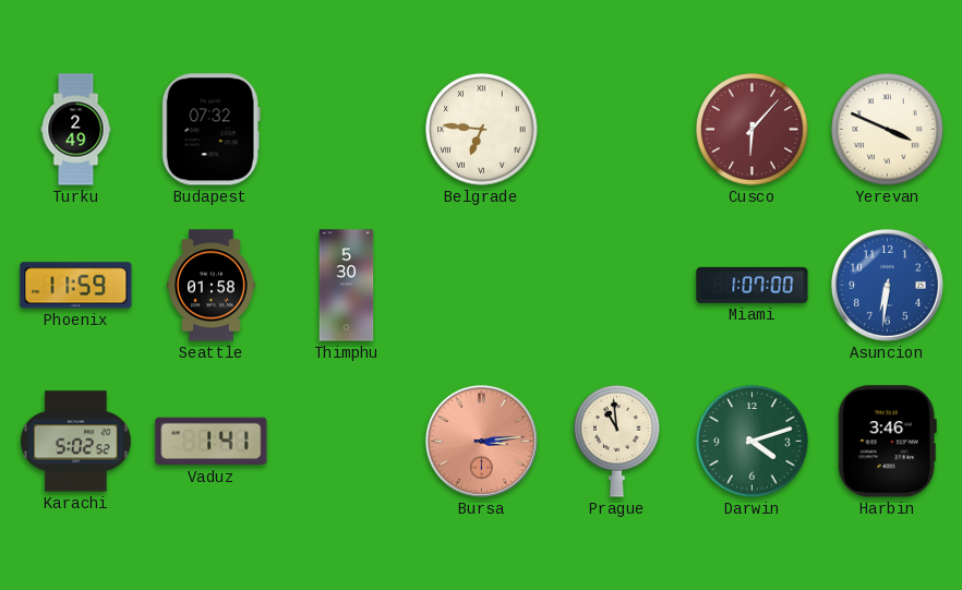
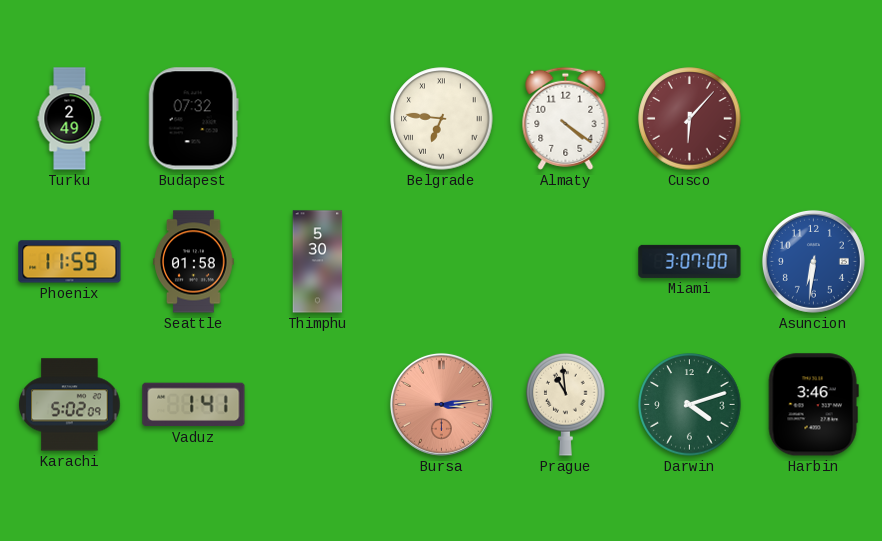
Almaty: none -> 4:21 (566, 118)
Yerevan: 3:49 -> none (888, 130)
Miami: 1:07 -> 3:07 (690, 261)
Karachi: 5:02:52 -> 5:02:09 (70, 405)
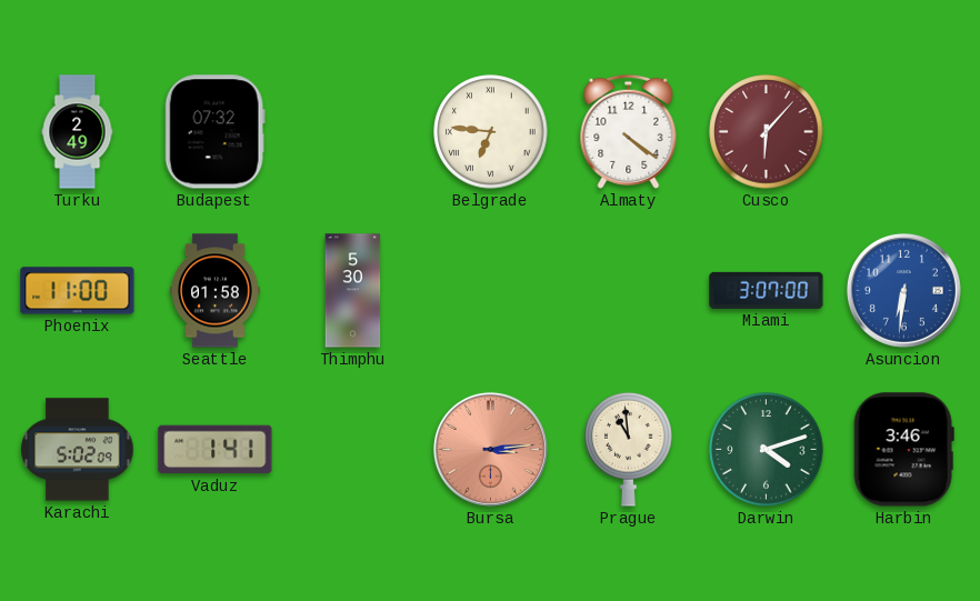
Phoenix: 11:59 -> 11:00 (78, 291)
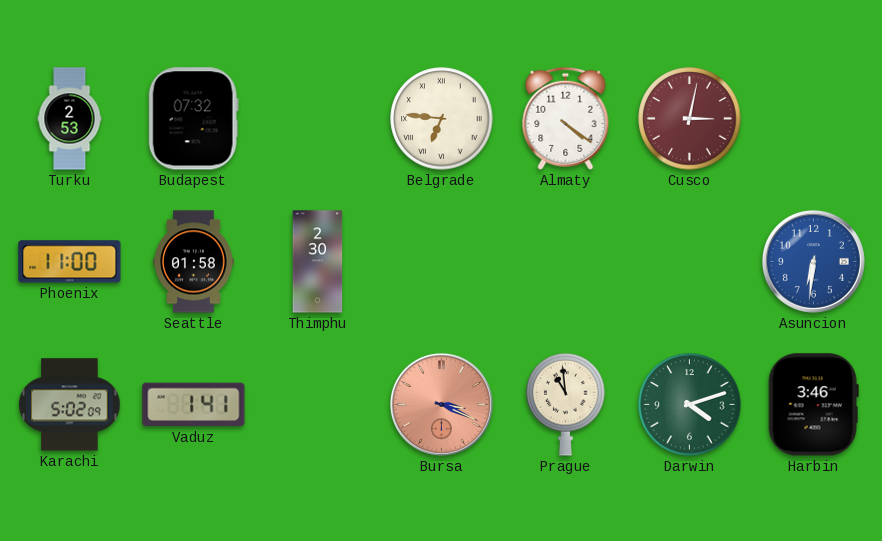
Turku: 2:49 -> 2:53 (70, 119)
Cusco: 6:07 -> 3:02 (690, 119)
Thimphu: 5:30 -> 2:30 (318, 262)
Miami: 3:07 -> none (767, 290)
Bursa: 3:14 -> 3:19 (441, 404)
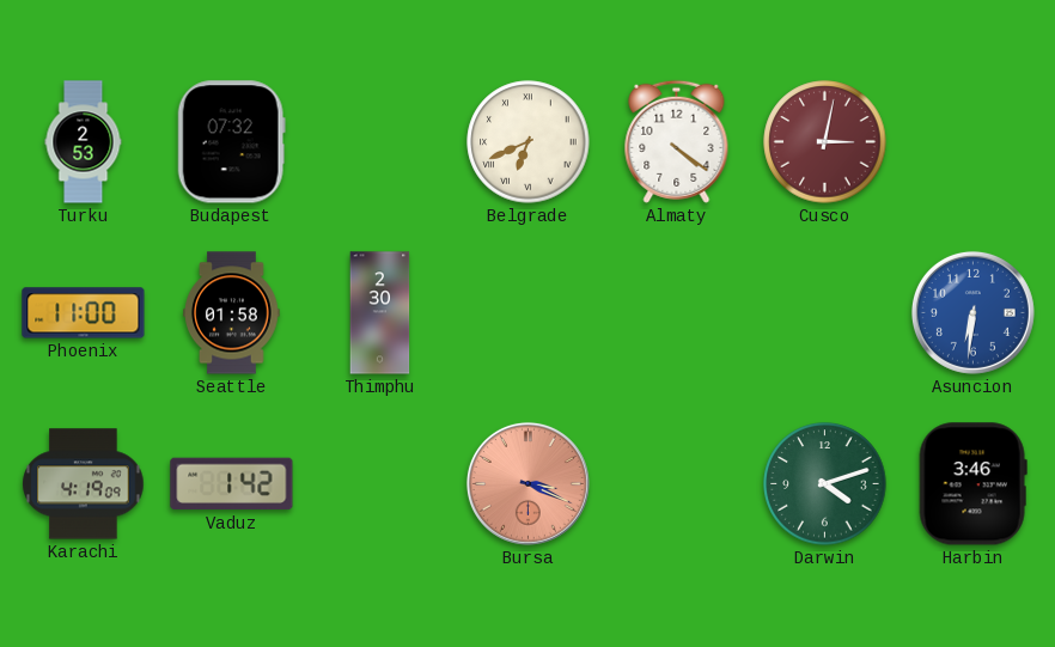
Belgrade: 6:46 -> 6:41 (529, 142)
Karachi: 5:02 -> 4:19 (84, 484)
Vaduz: 1:41 -> 1:42 (232, 484)
Prague: 10:59 -> none (566, 404)
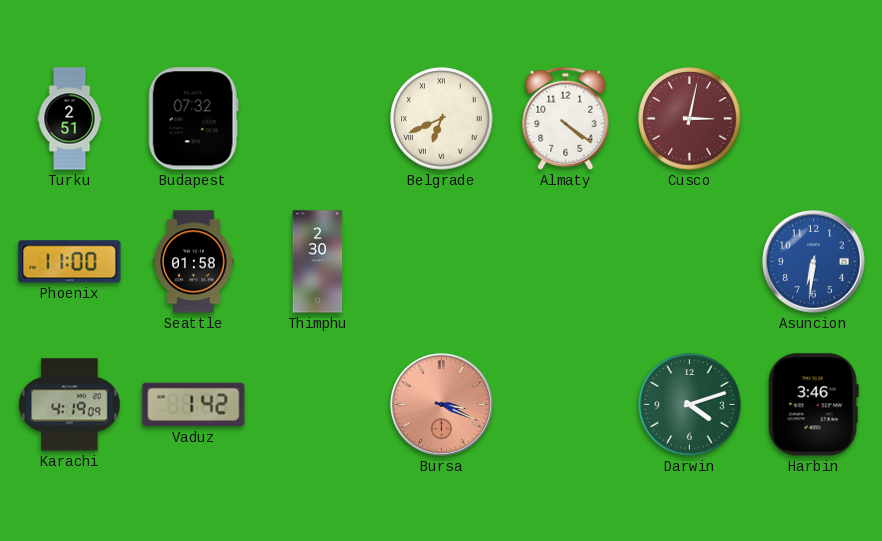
Turku: 2:53 -> 2:51 (70, 119)
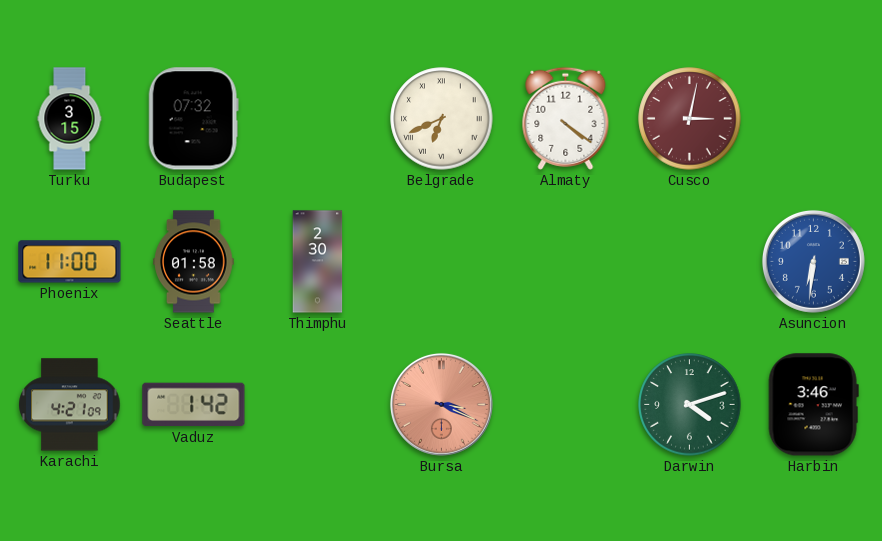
Turku: 2:51 -> 3:15 (70, 119)
Karachi: 4:19 -> 4:21 (70, 405)
